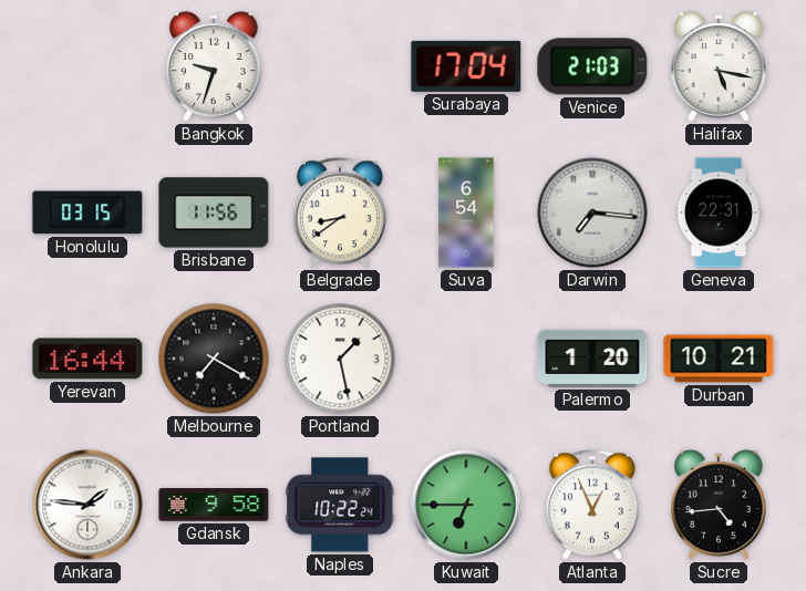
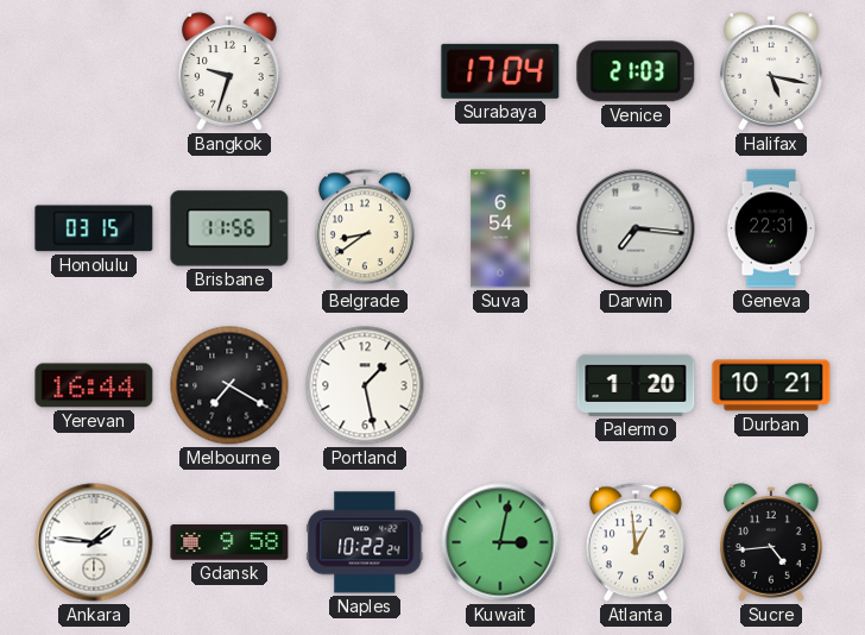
Kuwait: 6:45 -> 3:02 (500, 542)
Atlanta: 12:56 -> 12:59 (636, 542)
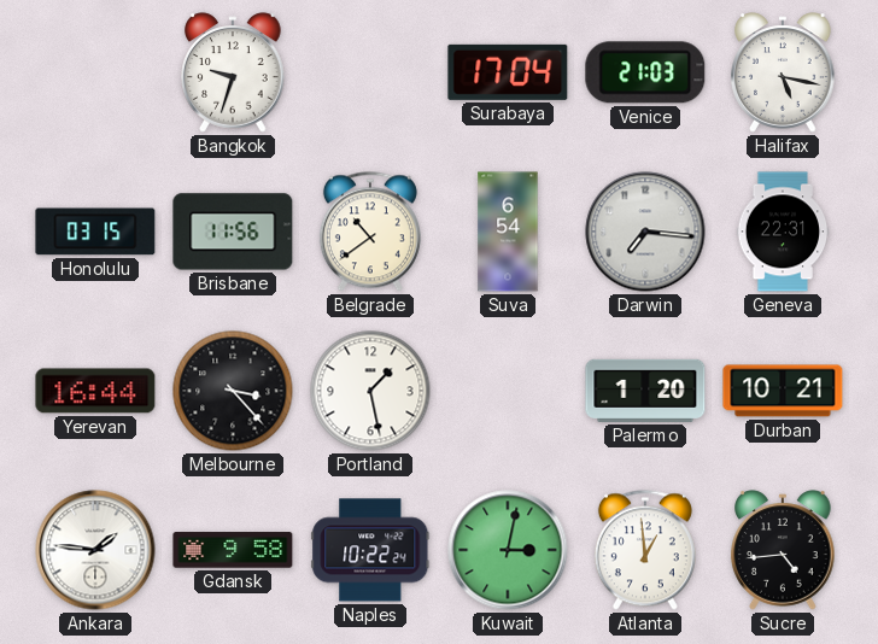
Belgrade: 8:39 -> 10:39 (370, 232)
Melbourne: 7:20 -> 3:23 (233, 391)
